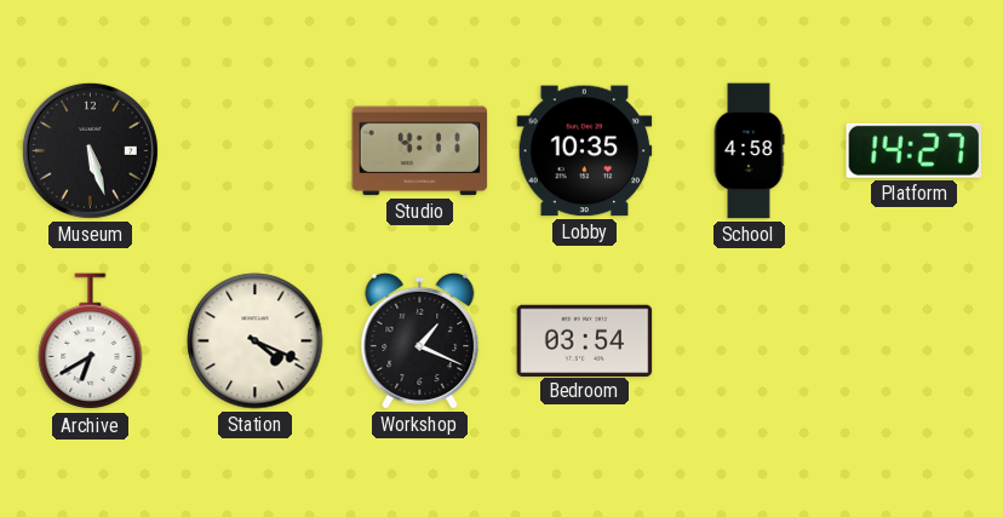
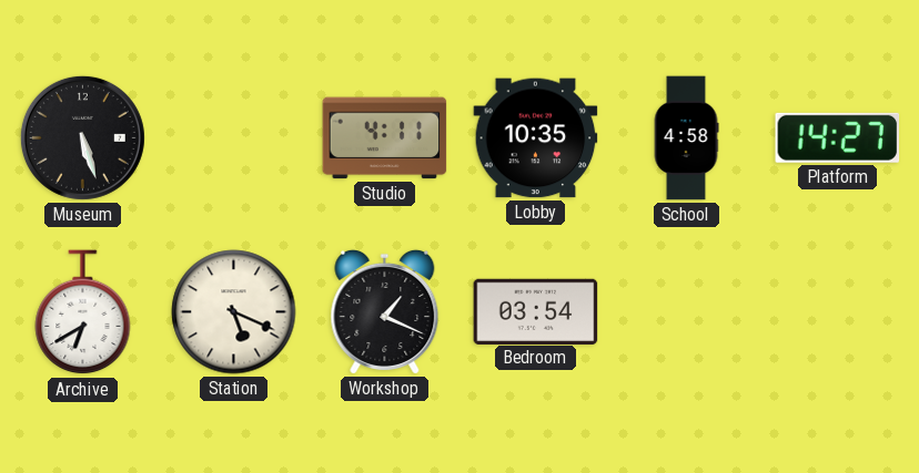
Station: 4:19 -> 5:19 (234, 312)
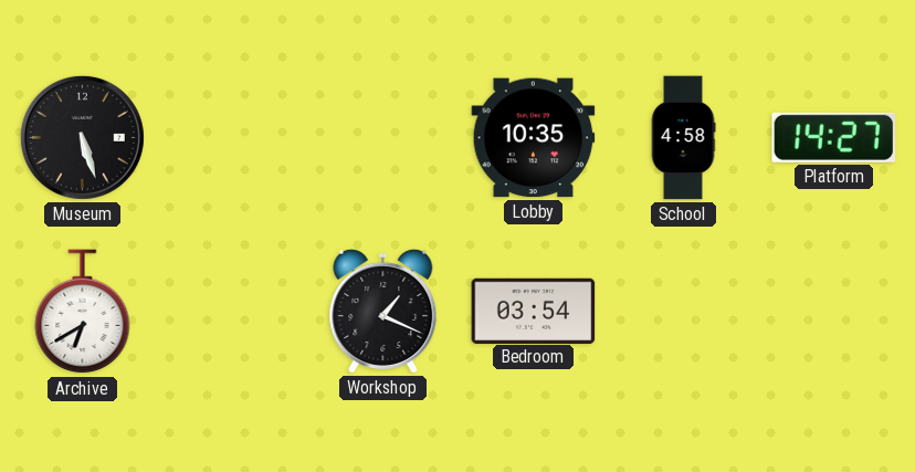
Studio: 4:11 -> none (385, 138)
Station: 5:19 -> none (234, 312)
